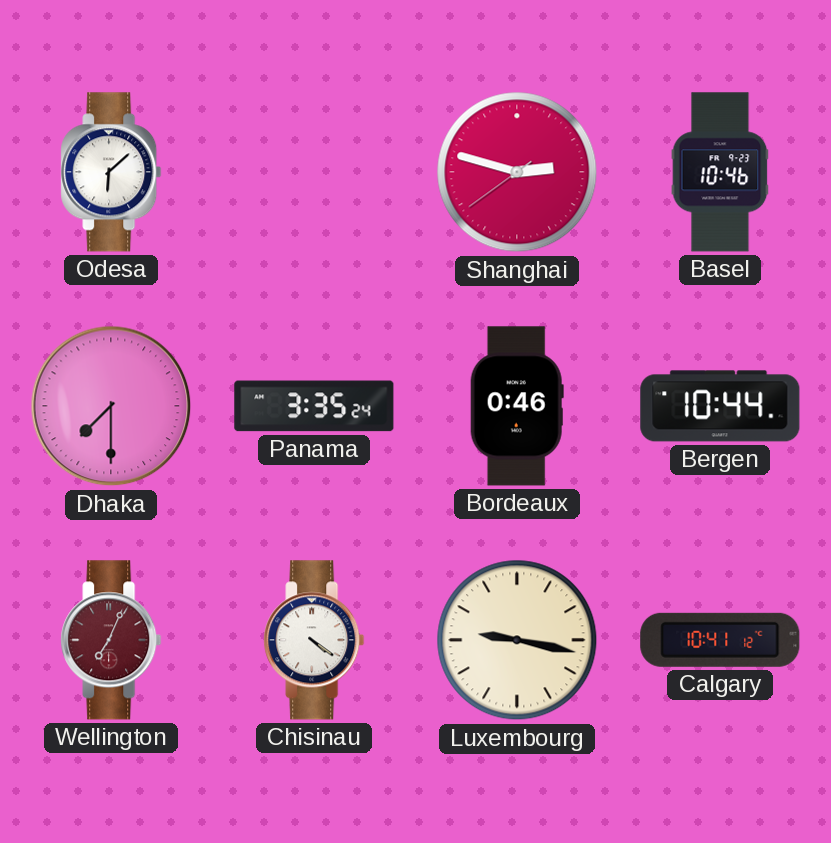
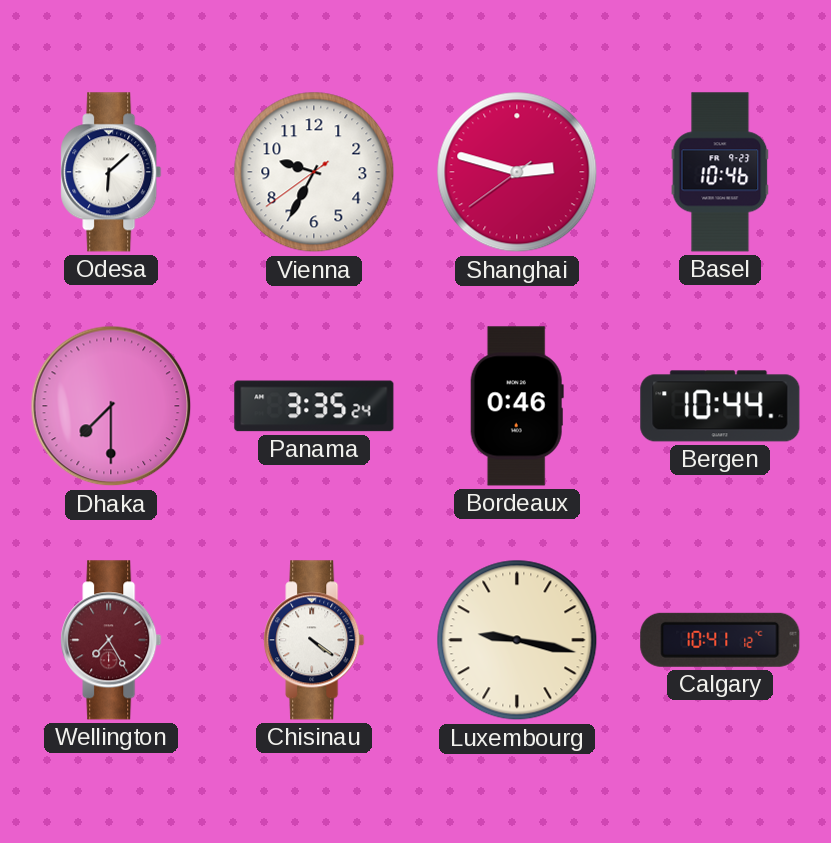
Vienna: none -> 9:34 (314, 172)
Wellington: 7:04 -> 7:25 (111, 640)
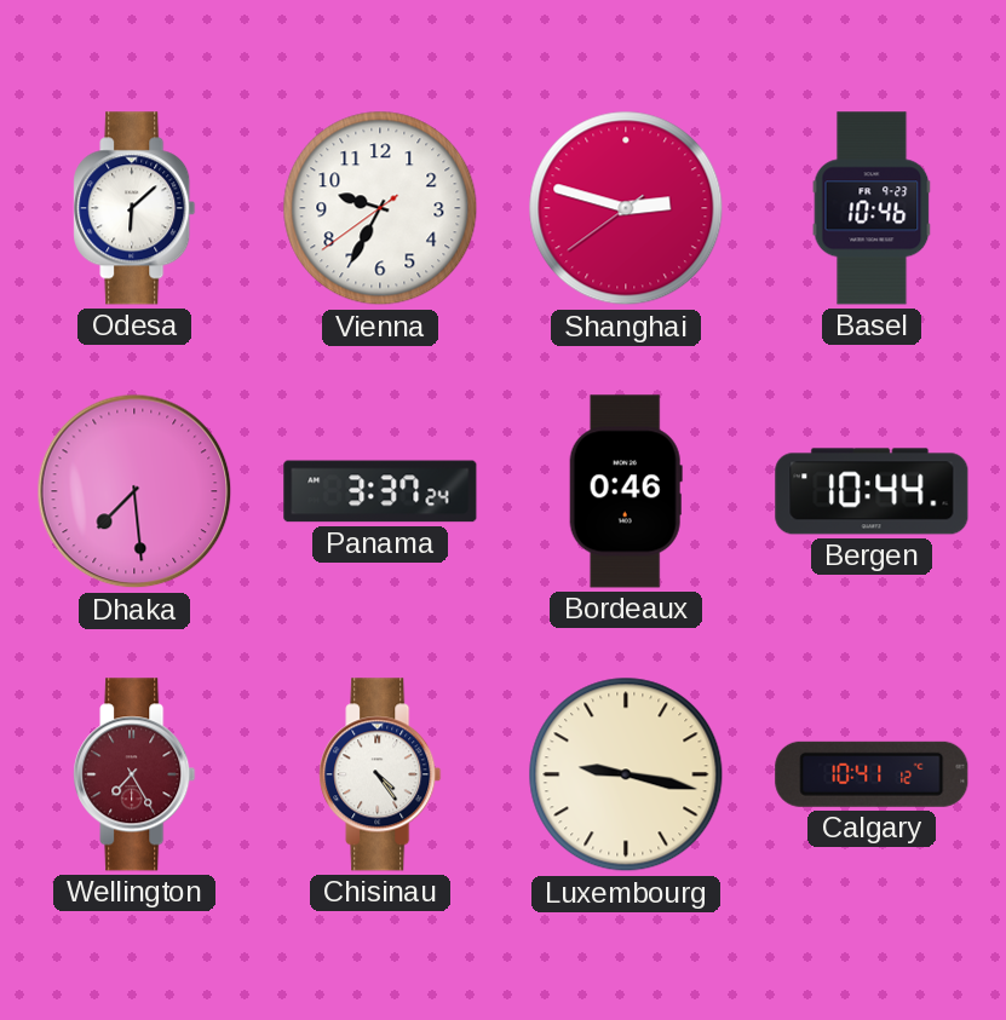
Dhaka: 7:30 -> 7:29 (134, 491)
Panama: 3:35 -> 3:37 (380, 491)
Chisinau: 4:21 -> 4:24 (380, 774)
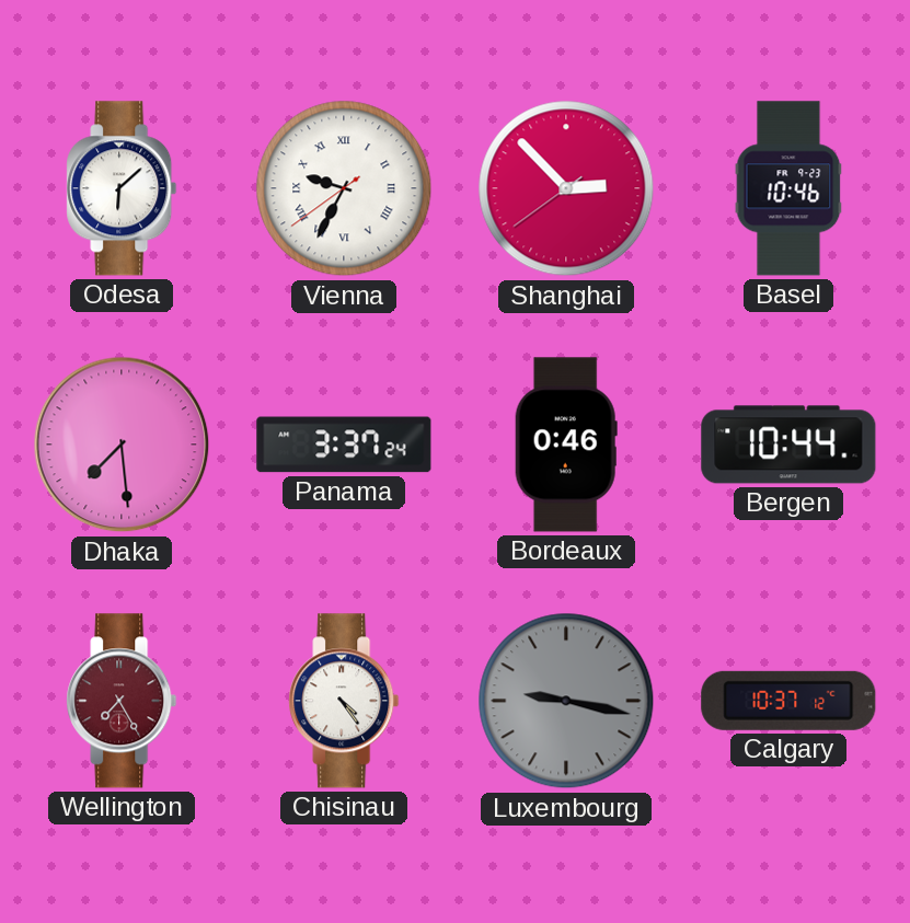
Vienna numerals: Arabic -> Roman (344, 188)
Shanghai: 2:47 -> 2:52 (566, 188)
Luxembourg dial: cream -> grey (566, 701)
Calgary: 10:41 -> 10:37 (788, 701)
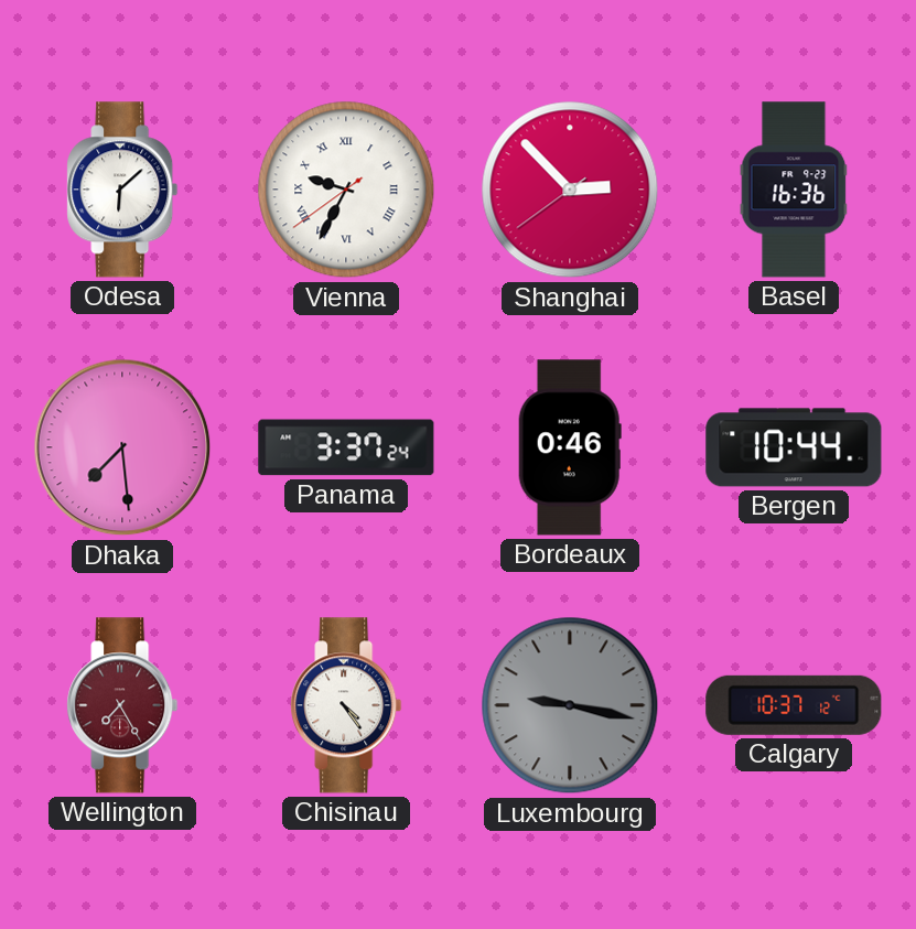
Basel: 10:46 -> 16:36 (794, 190)
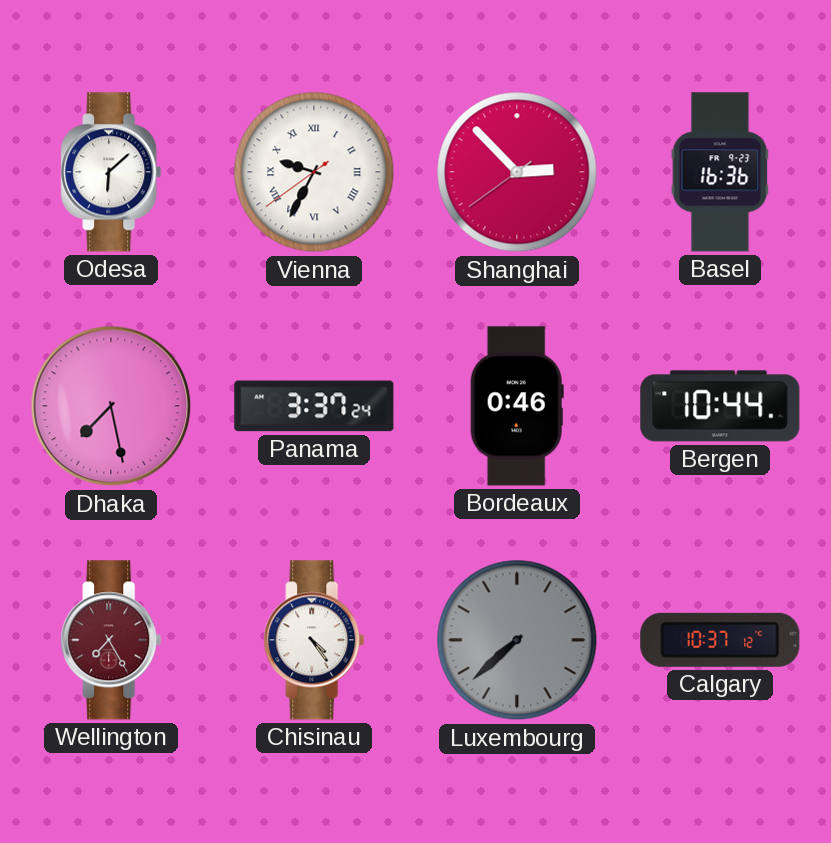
Dhaka: 7:29 -> 7:28 (111, 406)
Luxembourg: 9:17 -> 7:38 (517, 640)
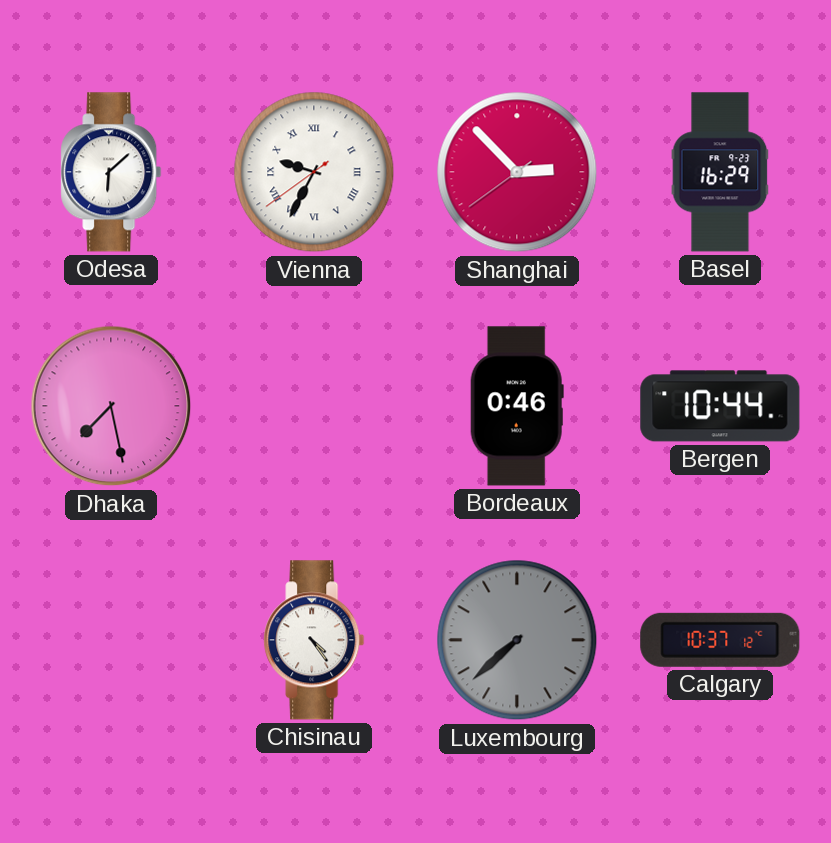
Basel: 16:36 -> 16:29 (720, 172)
Panama: 3:37 -> none (314, 406)
Wellington: 7:25 -> none (111, 640)
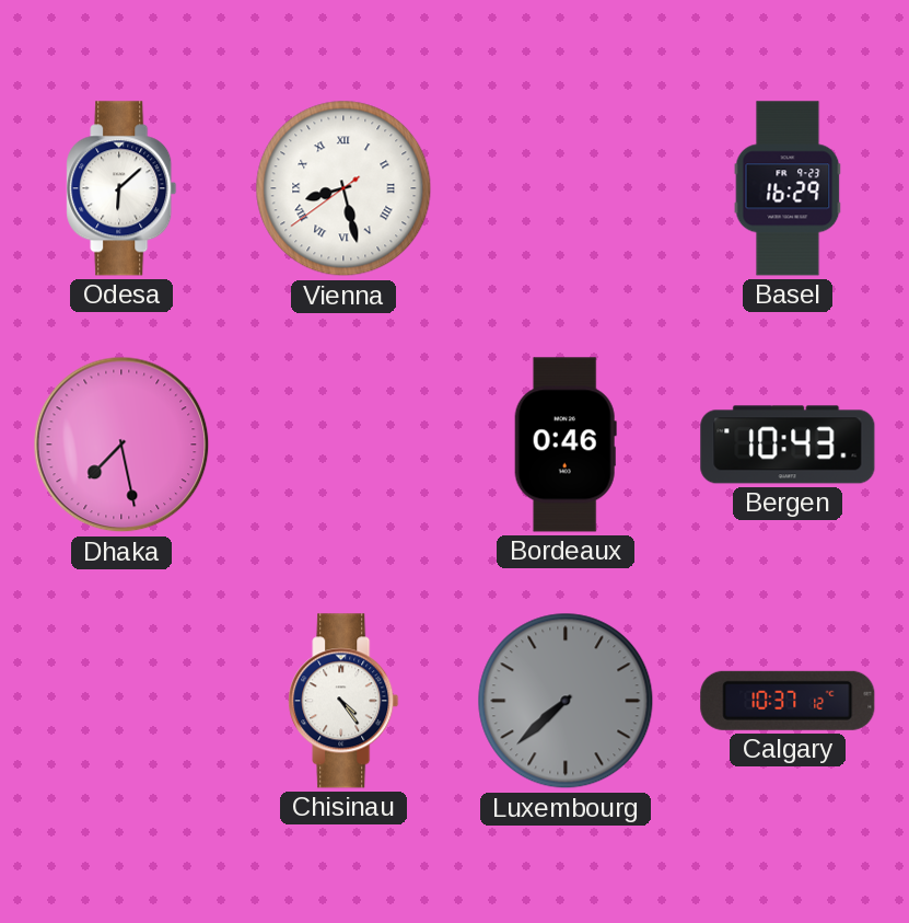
Vienna: 9:34 -> 8:27 (343, 188)
Shanghai: 2:52 -> none (517, 172)
Bergen: 10:44 -> 10:43 (788, 445)
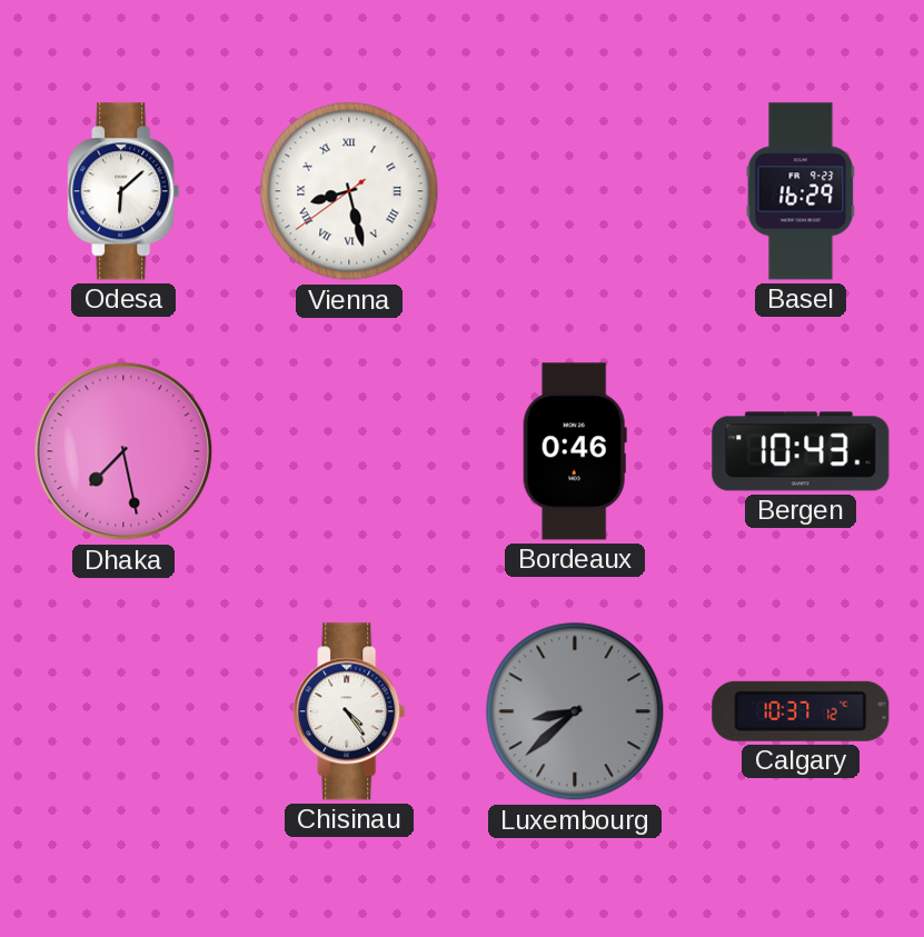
Luxembourg: 7:38 -> 8:38 (575, 711)
